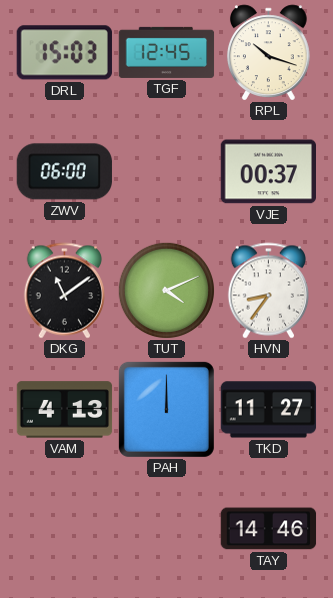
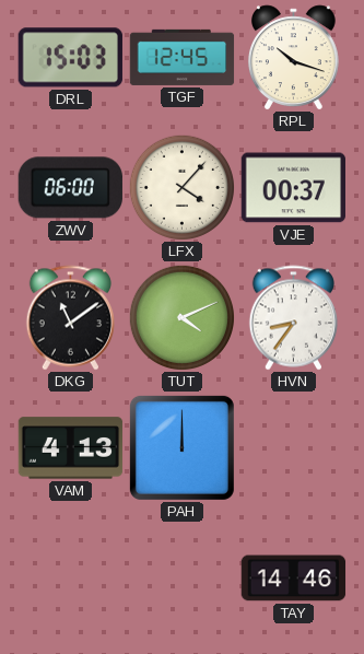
LFX: none -> 4:07 (181, 187)
TKD: 11:27 -> none (269, 410)
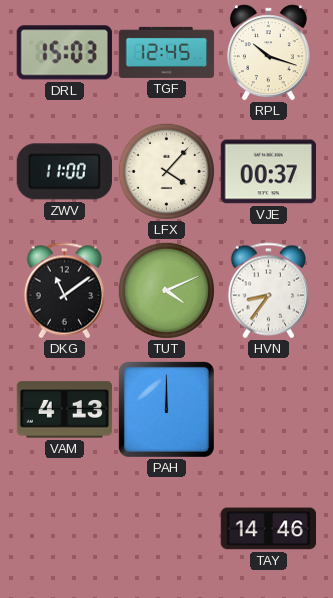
ZWV: 06:00 -> 11:00 (64, 172)
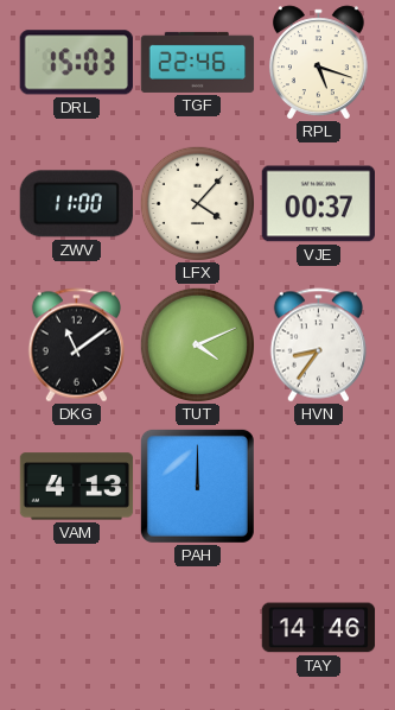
TGF: 12:45 -> 22:46 (198, 62)
RPL: 10:18 -> 5:18 (318, 62)
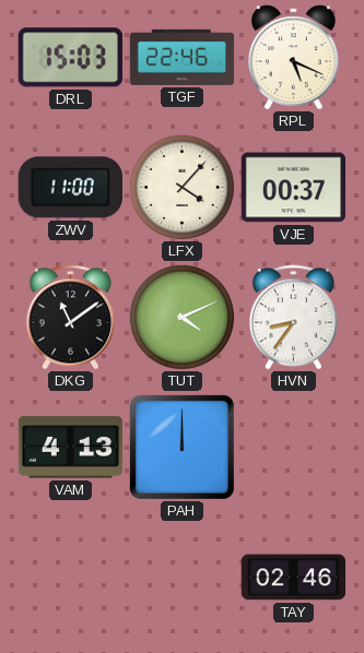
RPL: 5:18 -> 5:19 (293, 57)
TAY: 14:46 -> 02:46 (294, 578)
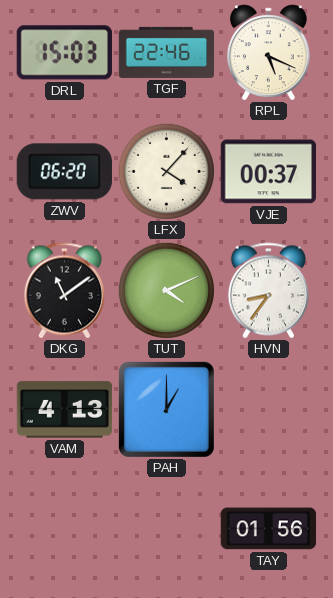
ZWV: 11:00 -> 06:20 (64, 172)
PAH: 12:00 -> 1:00 (166, 409)
TAY: 02:46 -> 01:56 (269, 529)
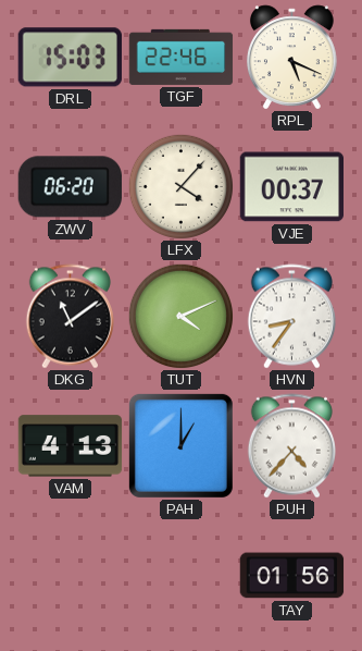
PUH: none -> 4:37 (291, 446)
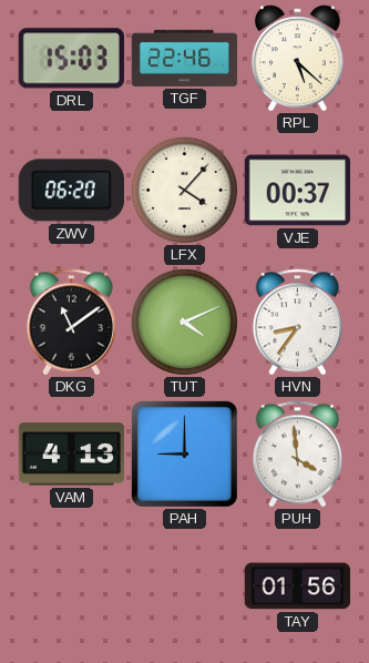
RPL: 5:19 -> 5:22 (297, 58)
PAH: 1:00 -> 9:00 (184, 453)
PUH: 4:37 -> 3:59 (297, 455)
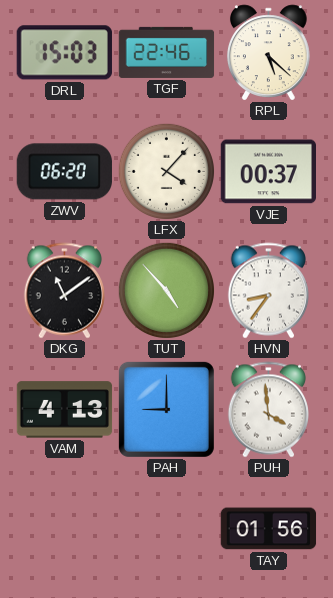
TUT: 4:11 -> 4:53 (166, 290)
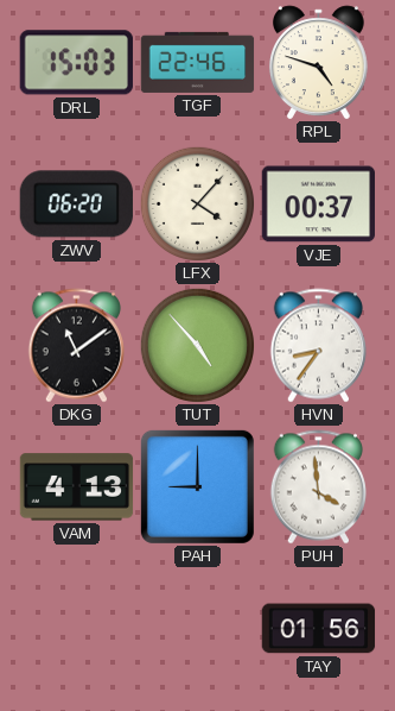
RPL: 5:22 -> 4:48 (318, 62)
